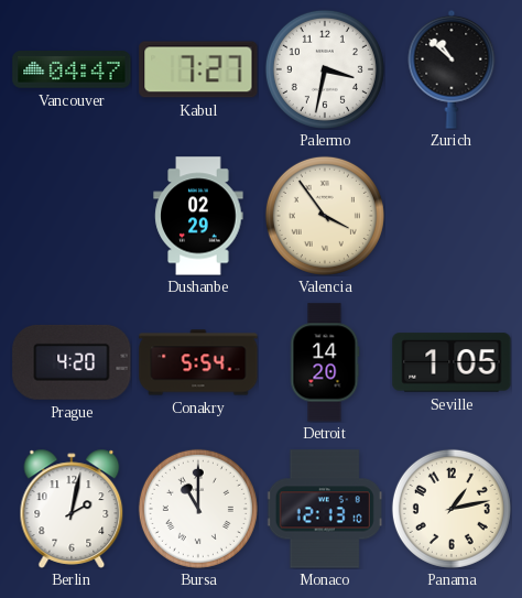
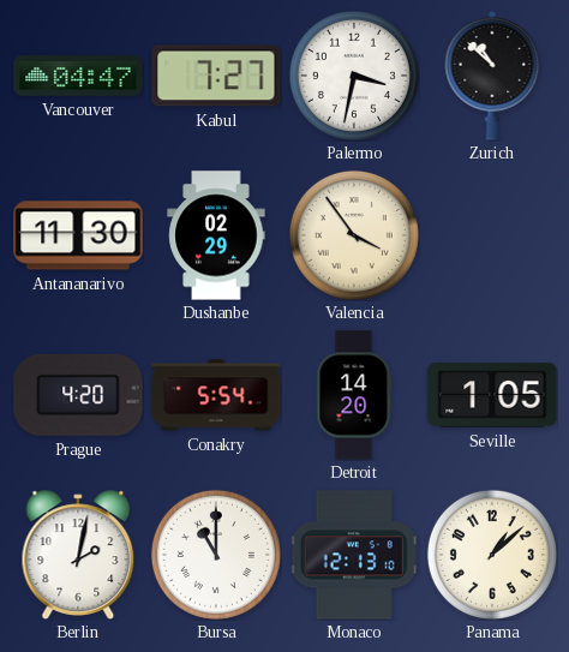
Antananarivo: none -> 11:30 (78, 235)
Panama: 1:13 -> 1:08 (492, 555)
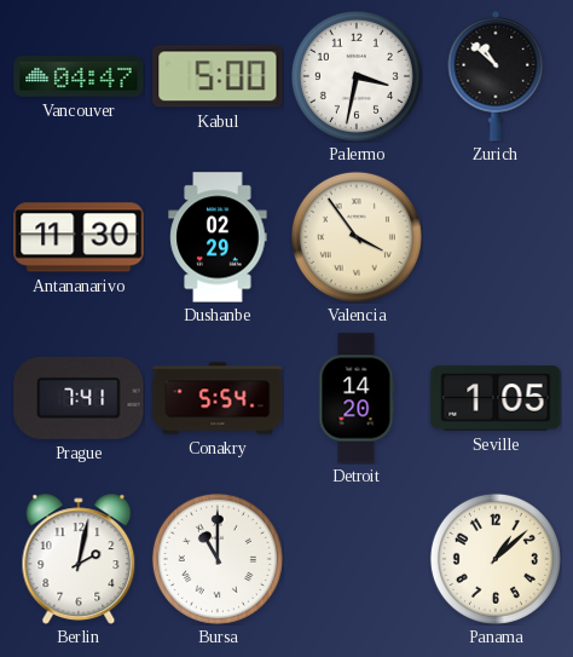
Kabul: 7:27 -> 5:00 (218, 76)
Prague: 4:20 -> 7:41 (79, 398)
Monaco: 12:13 -> none (354, 555)
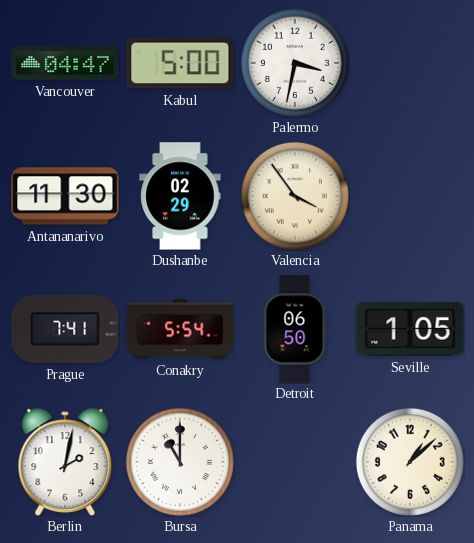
Zurich: 10:52 -> none (496, 76)
Detroit: 14:20 -> 06:50 (295, 329)
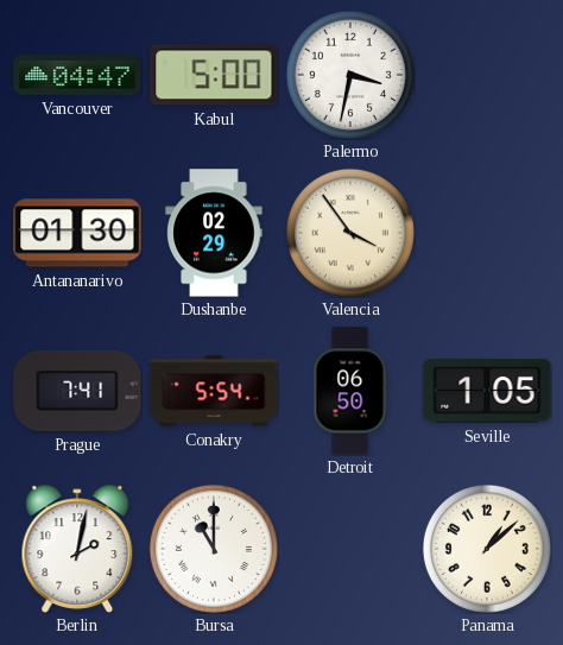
Antananarivo: 11:30 -> 01:30 (77, 233)
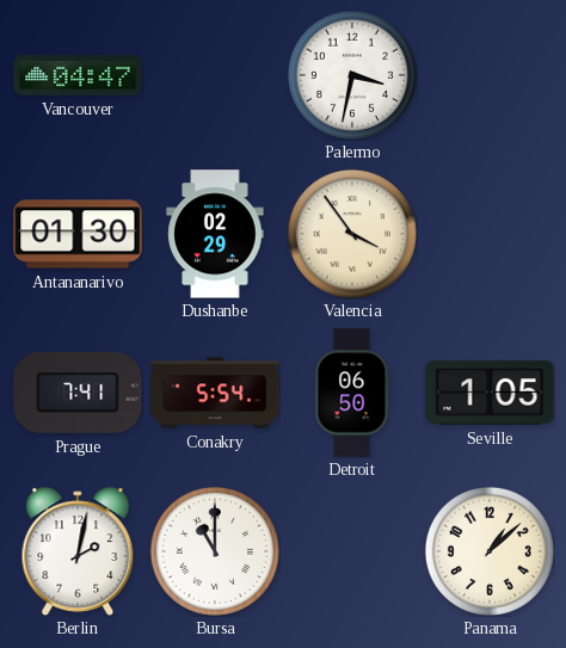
Kabul: 5:00 -> none (214, 75)
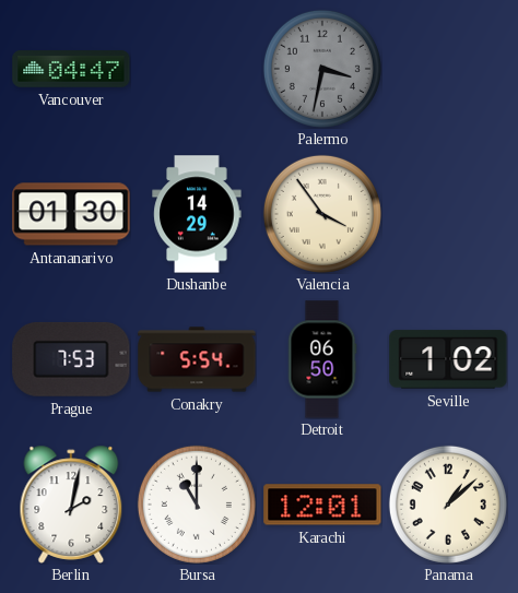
Palermo dial: white -> grey (322, 69)
Dushanbe: 02:29 -> 14:29 (197, 214)
Prague: 7:41 -> 7:53 (71, 359)
Seville: 1:05 -> 1:02 (448, 359)
Karachi: none -> 12:01 (322, 505)
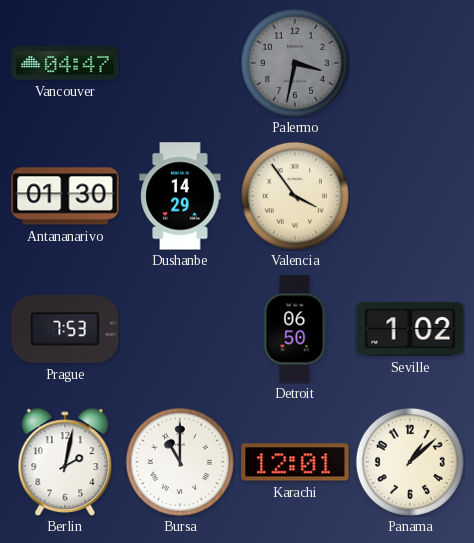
Conakry: 5:54 -> none (197, 359)
